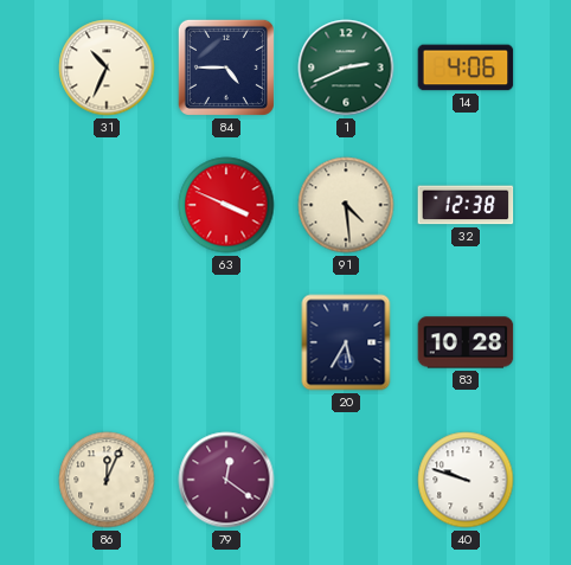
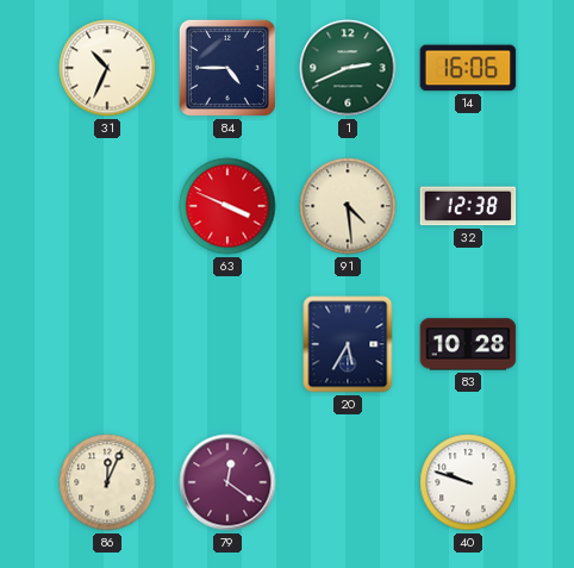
14: 4:06 -> 16:06 (468, 68)
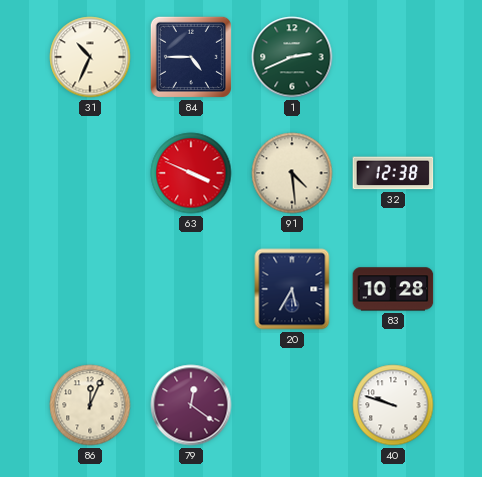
14: 16:06 -> none (468, 68)
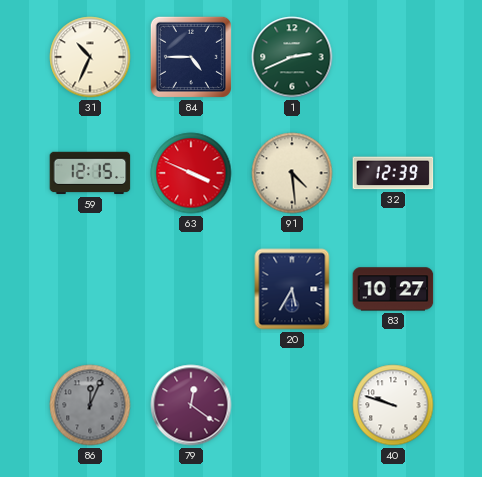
59: none -> 12:15 (90, 173)
32: 12:38 -> 12:39 (393, 173)
83: 10:28 -> 10:27 (393, 289)
86 dial: cream -> grey (90, 405)
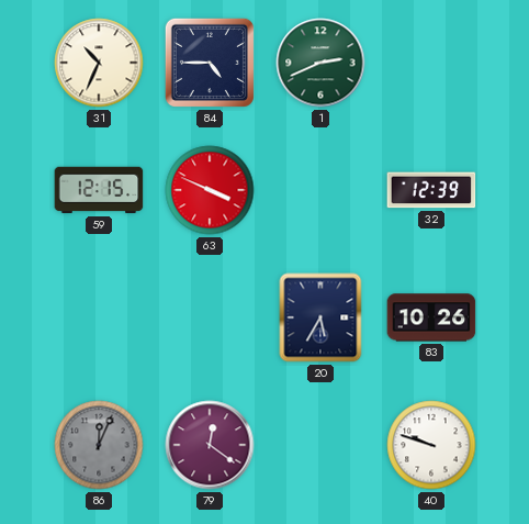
91: 4:29 -> none (292, 173)
83: 10:27 -> 10:26 (431, 317)
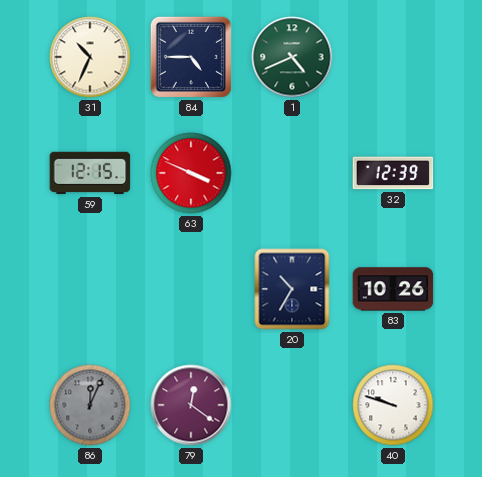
1: 2:41 -> 4:41 (292, 57)
20: 5:35 -> 10:35 (292, 289)
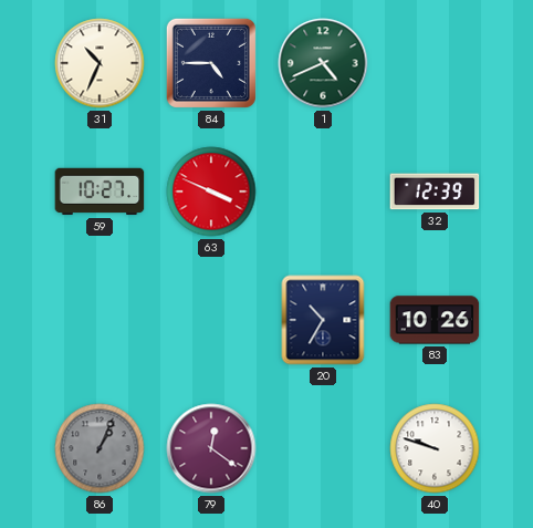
59: 12:15 -> 10:27 (100, 191)
86: 12:04 -> 1:04 (100, 448)
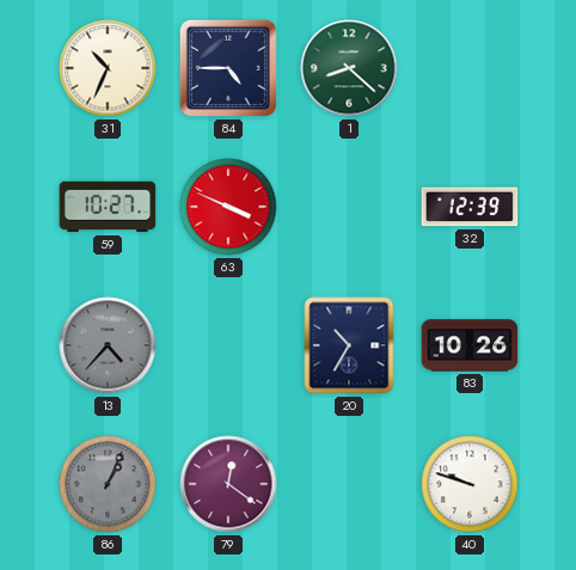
1: 4:41 -> 8:22 (349, 68)
13: none -> 4:37 (108, 345)
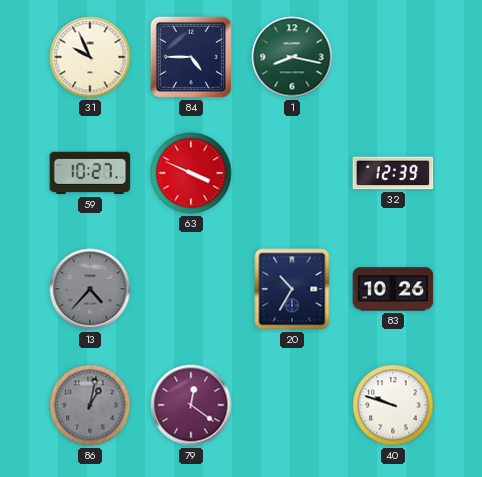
31: 10:34 -> 9:56 (90, 57)
1: 8:22 -> 8:17 (292, 57)
86: 1:04 -> 1:02 (90, 405)
